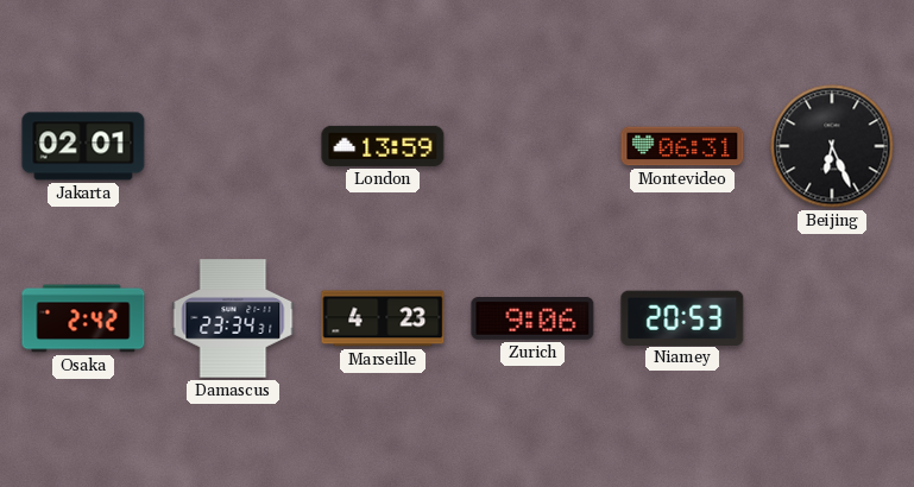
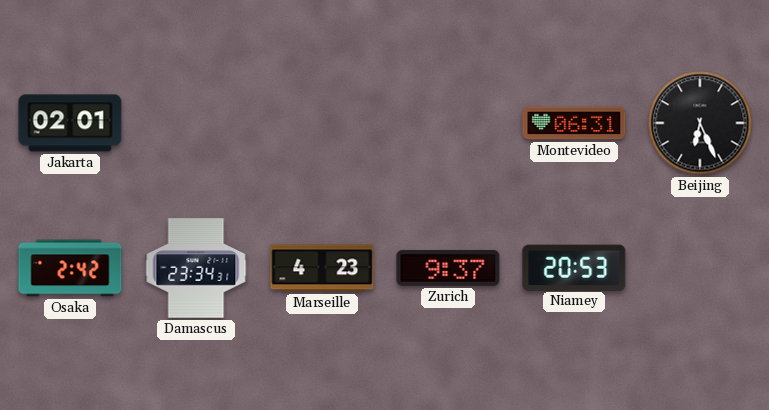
London: 13:59 -> none (383, 146)
Zurich: 9:06 -> 9:37 (448, 269)
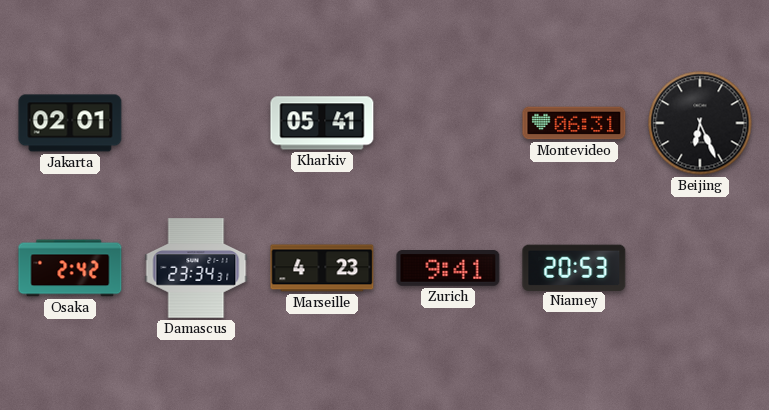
Kharkiv: none -> 05:41 (322, 123)
Zurich: 9:37 -> 9:41 (448, 269)
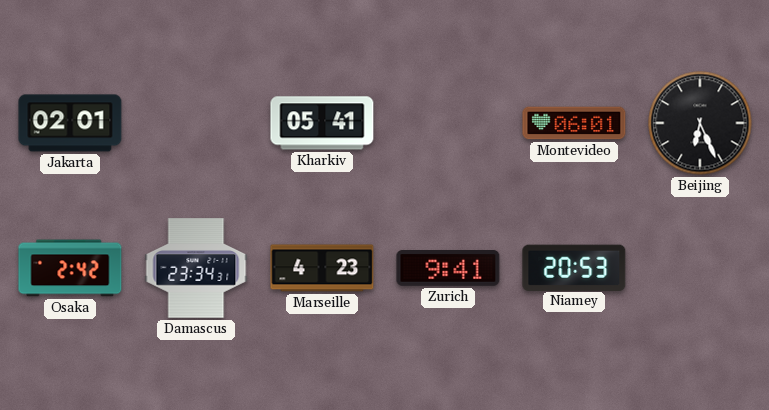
Montevideo: 06:31 -> 06:01 (574, 123)
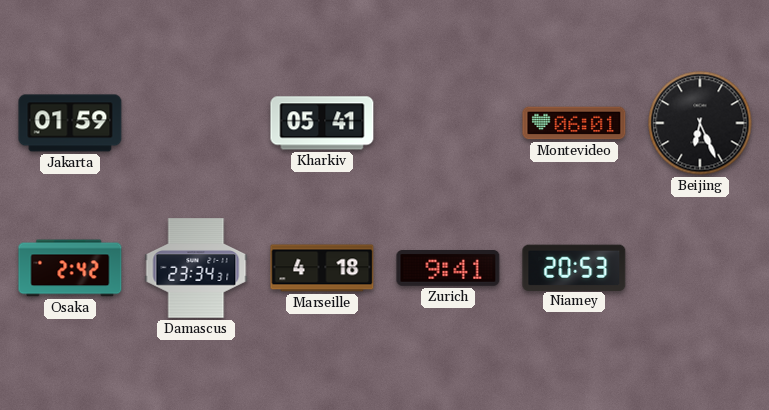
Jakarta: 02:01 -> 01:59 (70, 123)
Marseille: 4:23 -> 4:18 (322, 268)
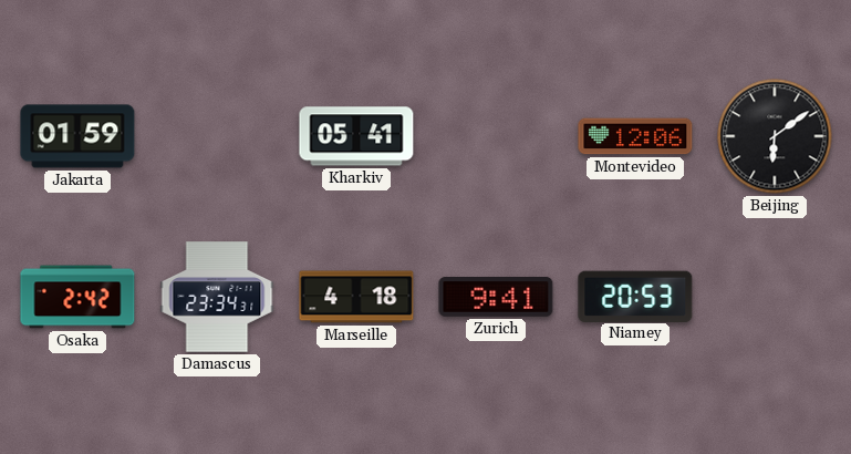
Montevideo: 06:01 -> 12:06 (635, 136)
Beijing: 6:26 -> 6:09 (775, 136)
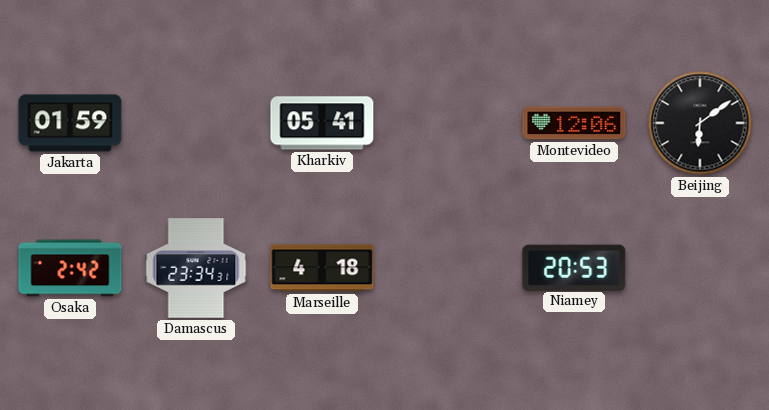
Zurich: 9:41 -> none (496, 298)
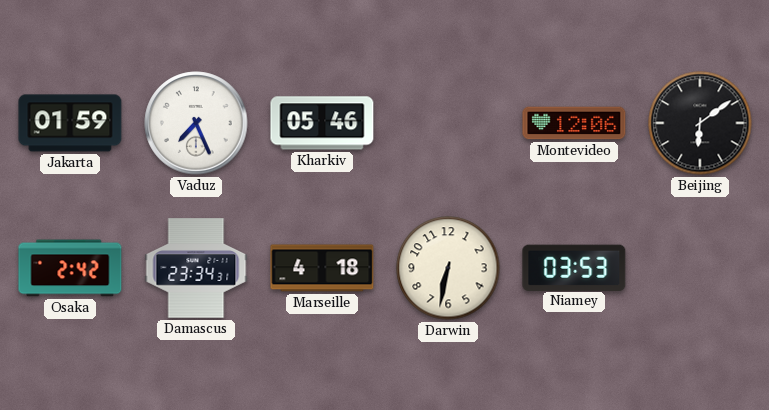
Vaduz: none -> 7:26 (196, 123)
Kharkiv: 05:41 -> 05:46 (322, 123)
Darwin: none -> 6:32 (448, 268)
Niamey: 20:53 -> 03:53 (574, 267)
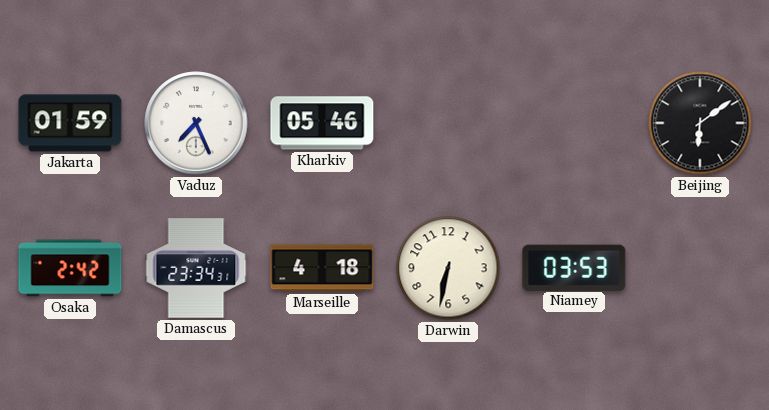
Montevideo: 12:06 -> none (574, 123)
